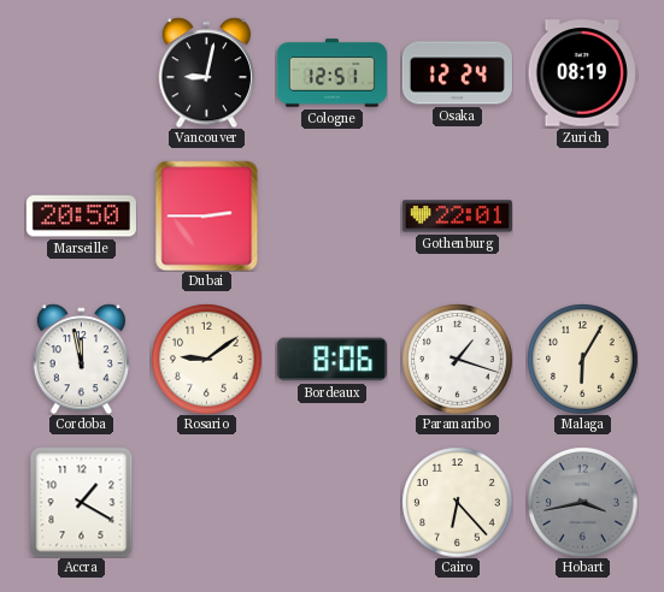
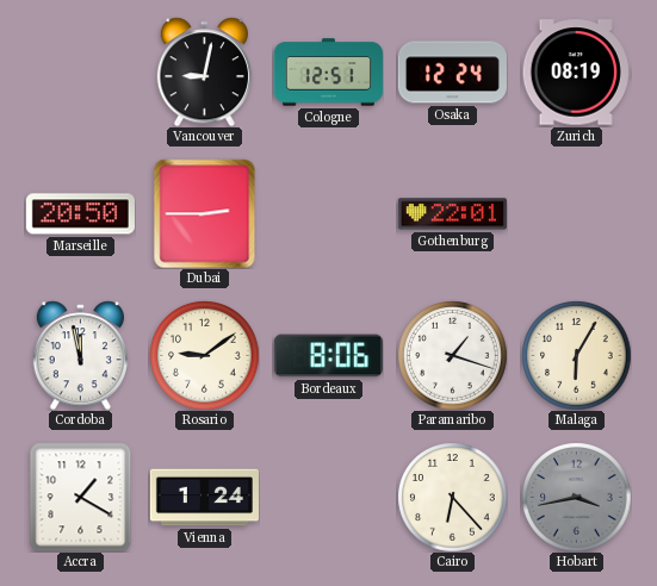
Vienna: none -> 1:24 (204, 498)
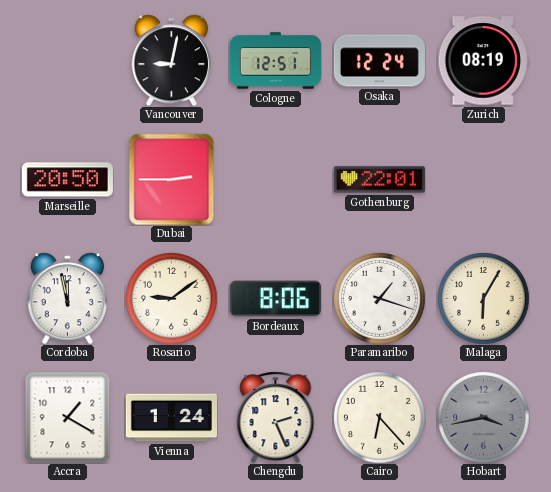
Chengdu: none -> 2:26 (276, 417)
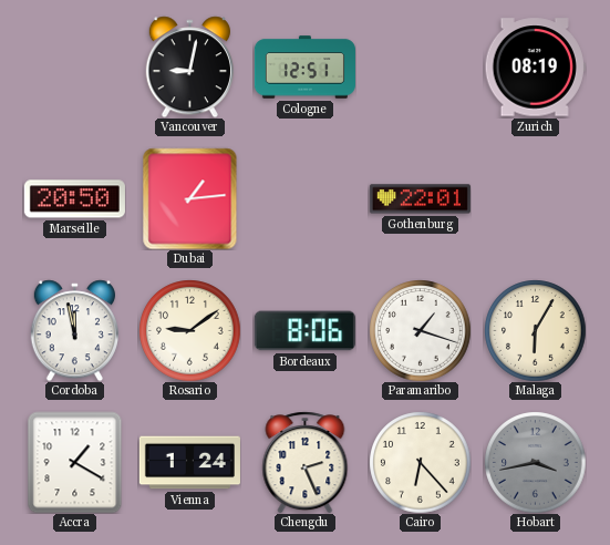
Osaka: 12:24 -> none (379, 61)
Dubai: 2:45 -> 1:14 (190, 198)
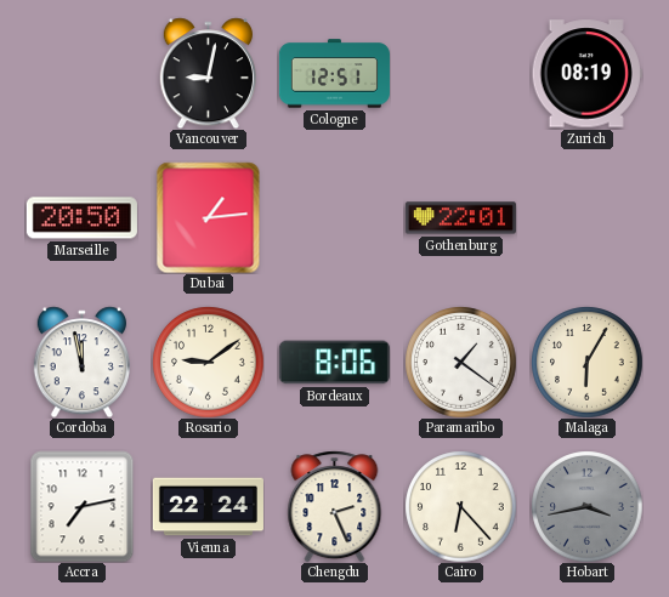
Paramaribo: 1:18 -> 1:21 (460, 362)
Accra: 1:20 -> 7:13 (83, 506)
Vienna: 1:24 -> 22:24 (208, 507)
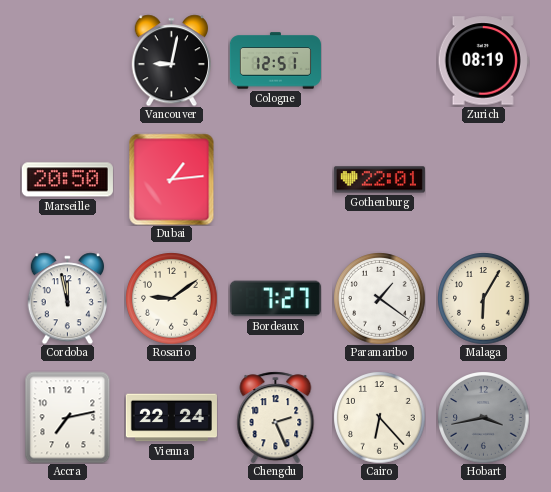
Bordeaux: 8:06 -> 7:27 (275, 299)
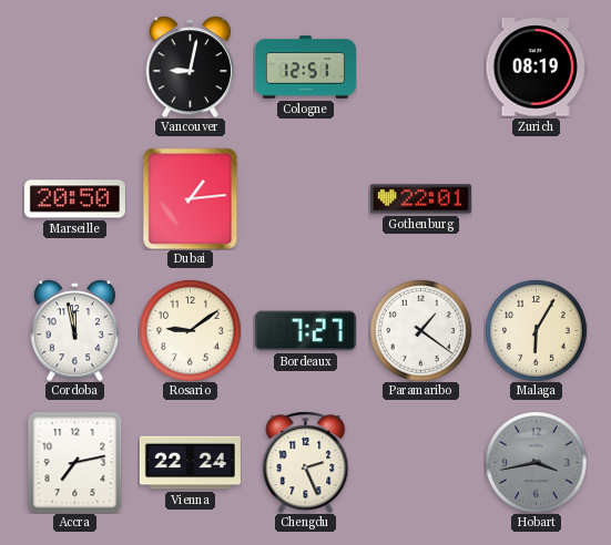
Cairo: 6:23 -> none (379, 417)
